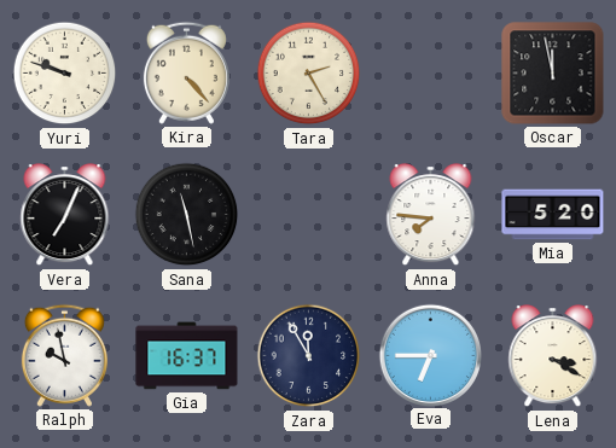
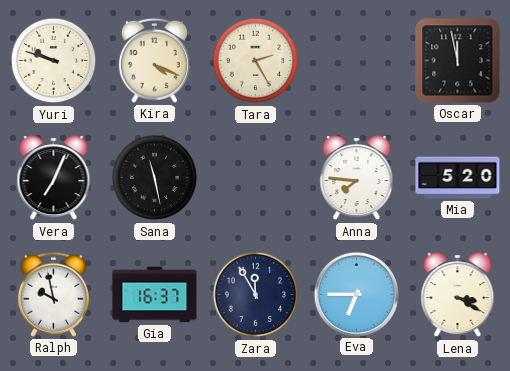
Kira: 4:23 -> 4:19 (154, 60)
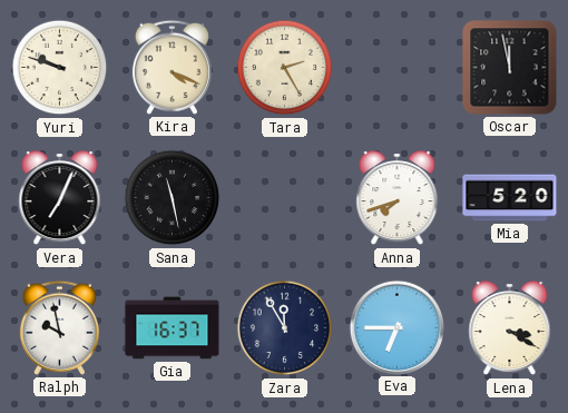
Anna: 7:46 -> 7:42 (398, 198)
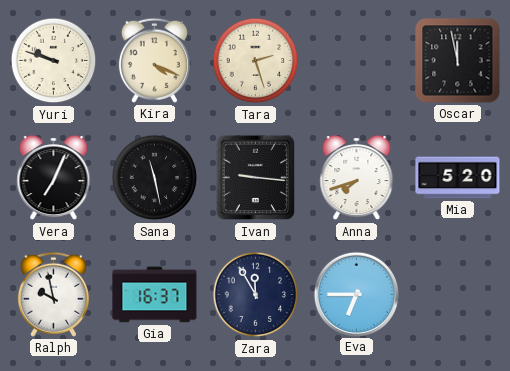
Tara: 2:25 -> 2:27 (256, 61)
Ivan: none -> 9:16 (256, 178)
Lena: 3:20 -> none (510, 328)
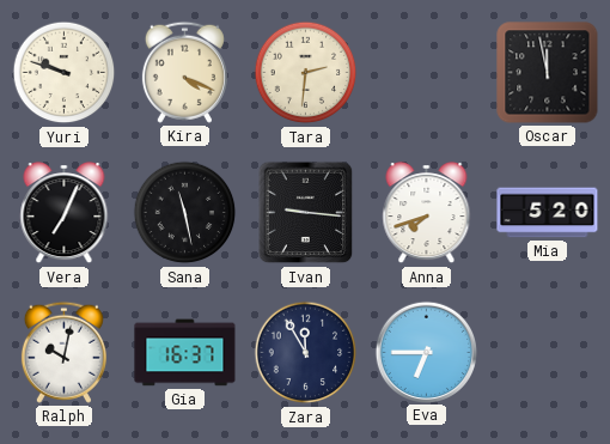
Tara: 2:27 -> 2:31 (306, 73)
Ralph: 9:58 -> 10:02 (63, 352)
